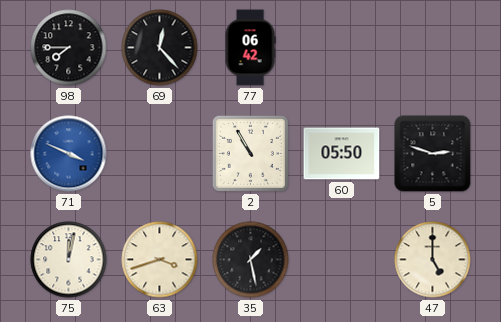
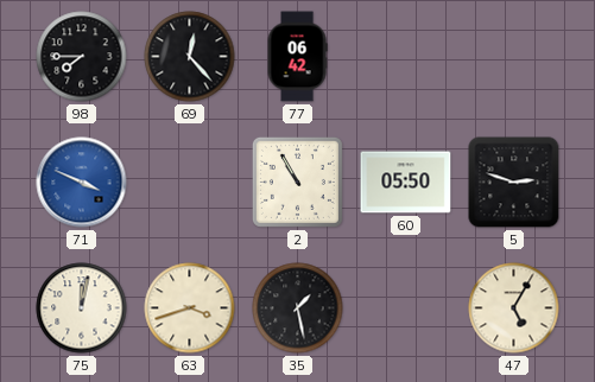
47: 5:00 -> 5:05 (514, 308)
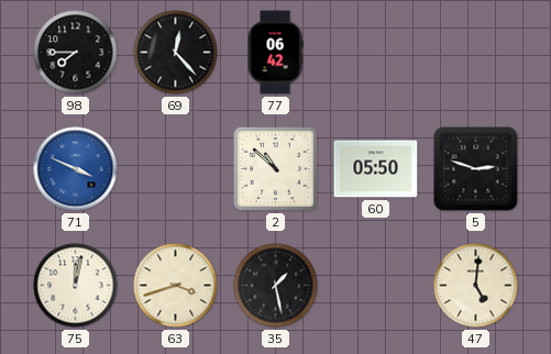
2: 10:55 -> 10:52 (275, 168)
47: 5:05 -> 5:01 (476, 286)
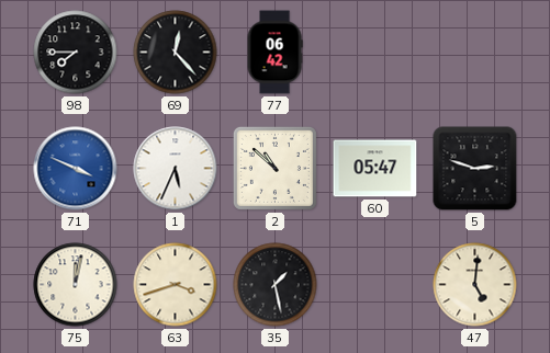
1: none -> 5:34 (176, 169)
60: 05:50 -> 05:47 (375, 169)
